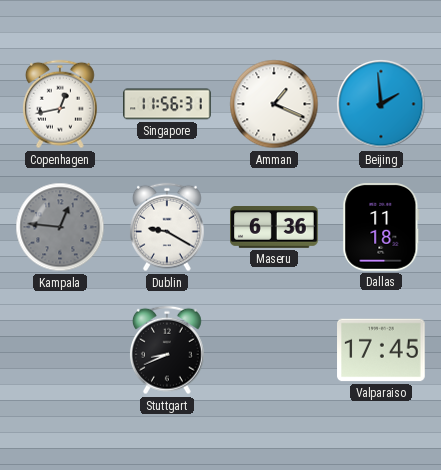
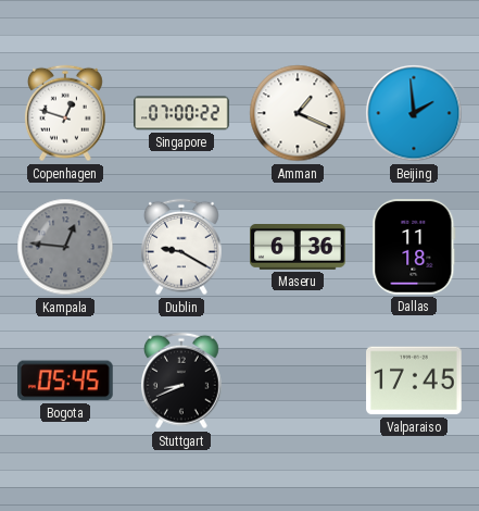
Copenhagen: 12:43 -> 12:48 (65, 113)
Singapore: 11:56 -> 07:00 (181, 113)
Bogota: none -> 05:45 (66, 381)
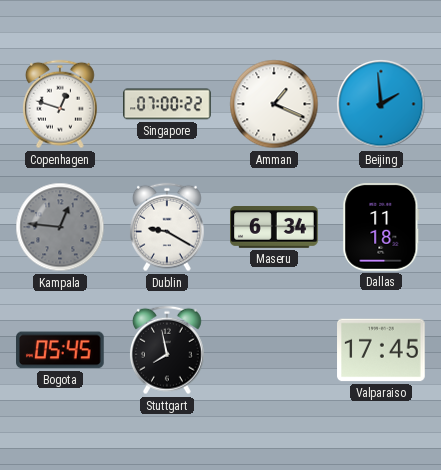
Maseru: 6:36 -> 6:34 (274, 228)
Stuttgart: 8:41 -> 7:58 (167, 350)
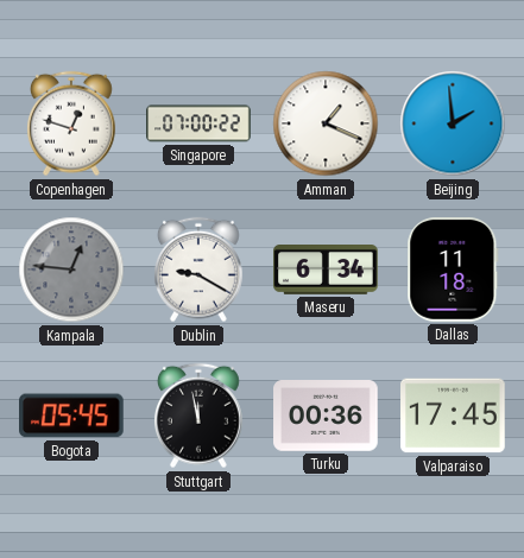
Stuttgart: 7:58 -> 11:58 (198, 416)
Turku: none -> 00:36 (326, 417)
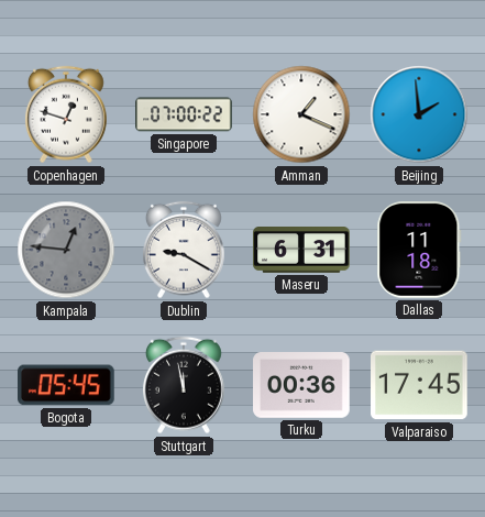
Maseru: 6:34 -> 6:31 (301, 251)
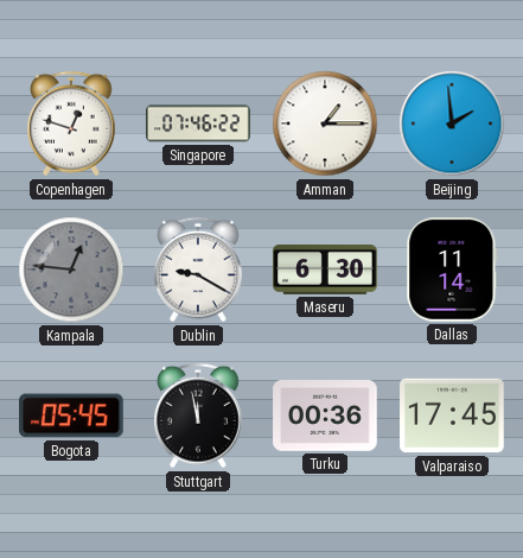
Singapore: 07:00 -> 07:46 (198, 123)
Amman: 1:19 -> 1:15 (325, 123)
Maseru: 6:31 -> 6:30 (325, 271)
Dallas: 11:18 -> 11:14 (452, 271)
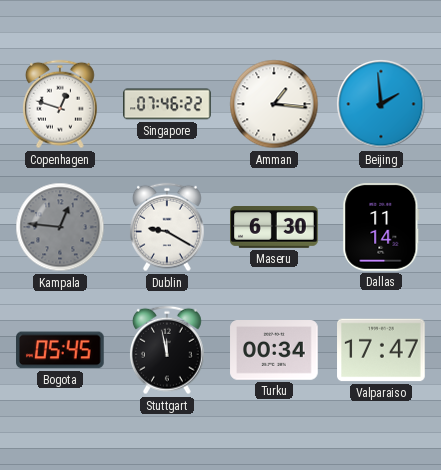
Amman: 1:15 -> 1:16 (274, 104)
Turku: 00:36 -> 00:34 (274, 351)
Valparaiso: 17:45 -> 17:47 (381, 350)
